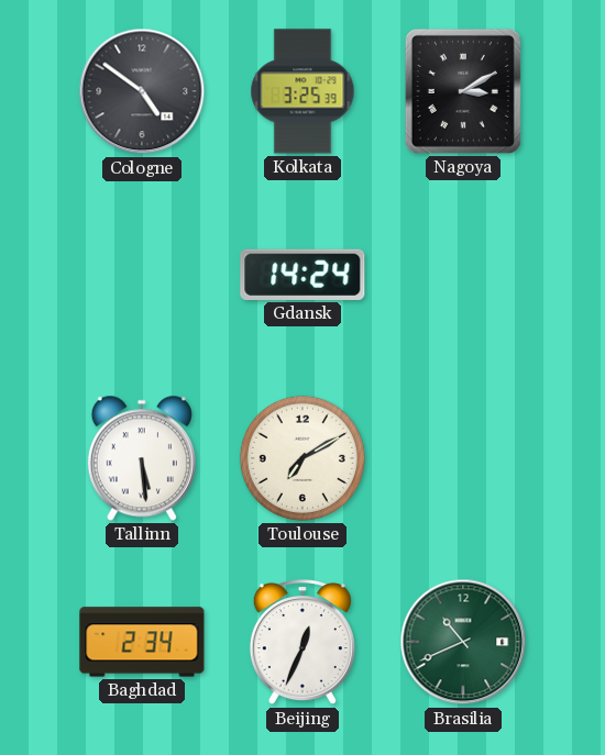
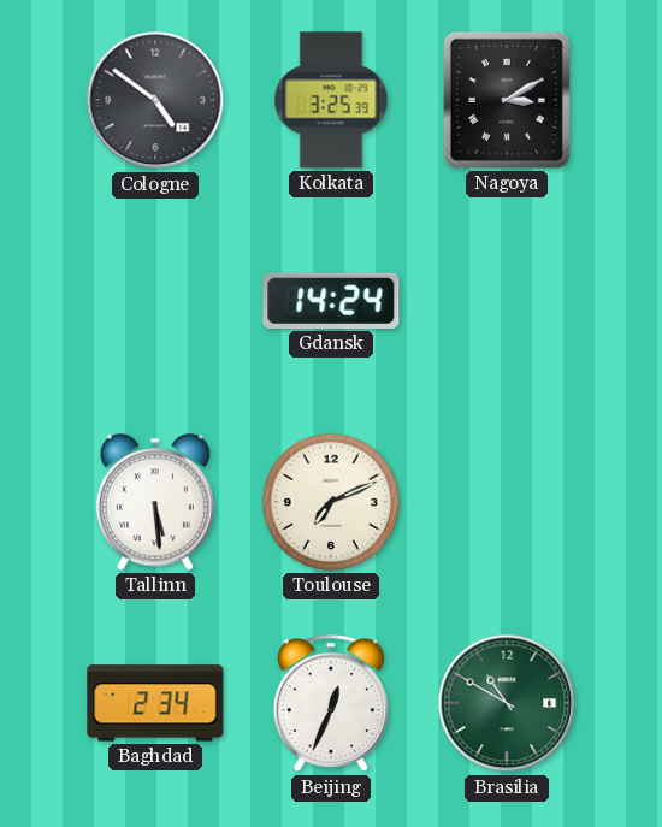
Toulouse: 7:10 -> 7:11 (331, 502)
Brasilia: 10:41 -> 10:50 (507, 703)
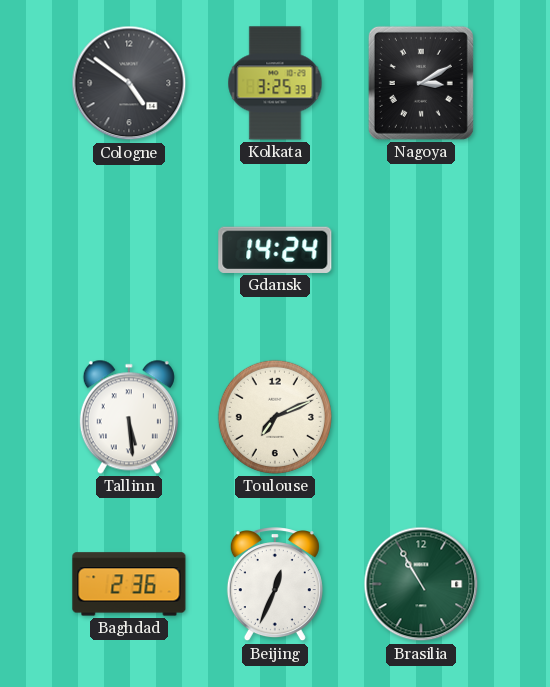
Baghdad: 2:34 -> 2:36 (129, 584)
Brasilia: 10:50 -> 10:55 (421, 584)
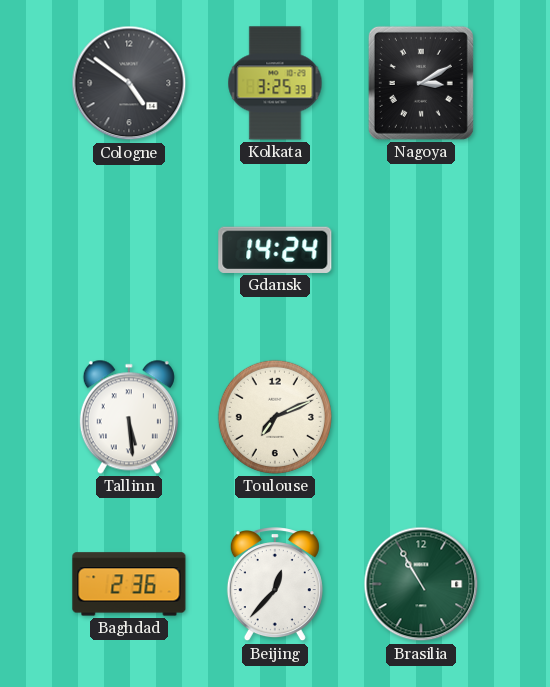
Beijing: 12:34 -> 12:37 (275, 585)
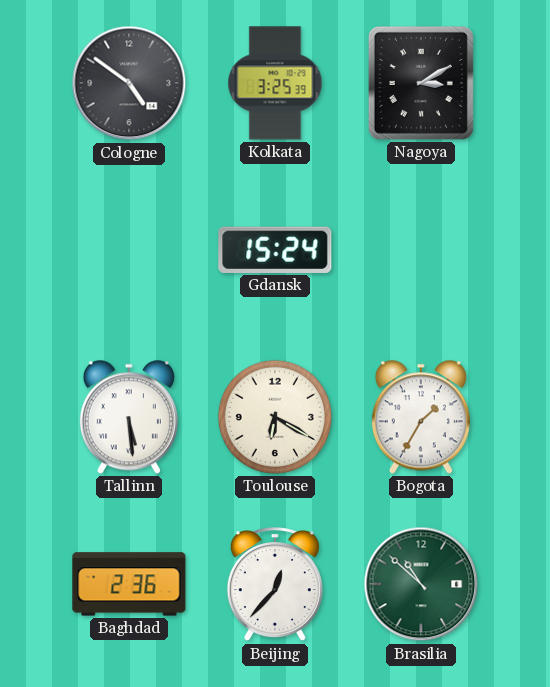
Gdansk: 14:24 -> 15:24 (275, 250)
Toulouse: 7:11 -> 6:20 (275, 417)
Bogota: none -> 1:35 (421, 417)
Brasilia: 10:55 -> 10:52 (421, 584)
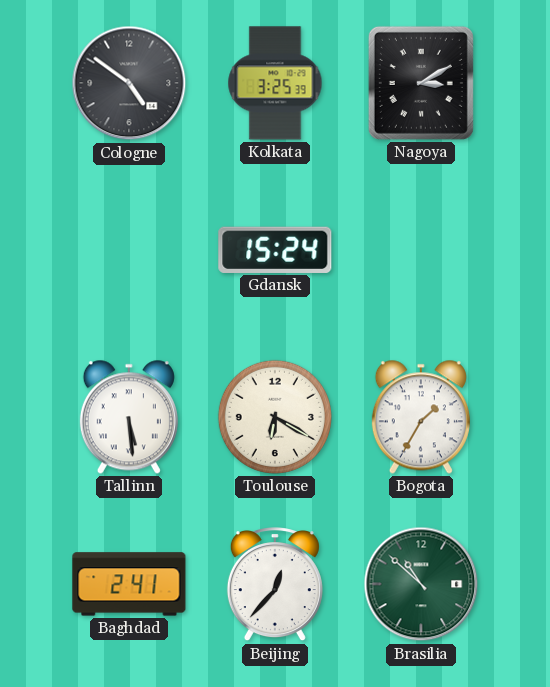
Baghdad: 2:36 -> 2:41 (129, 584)
